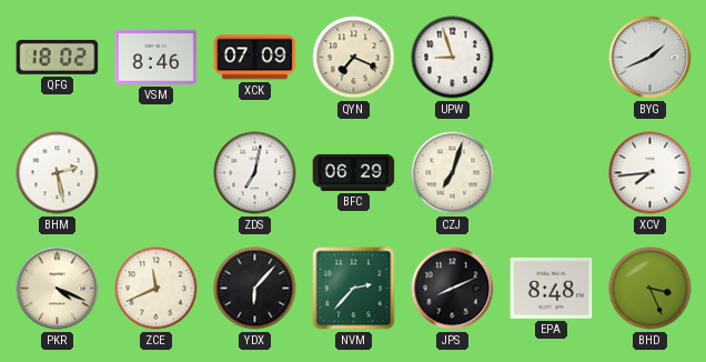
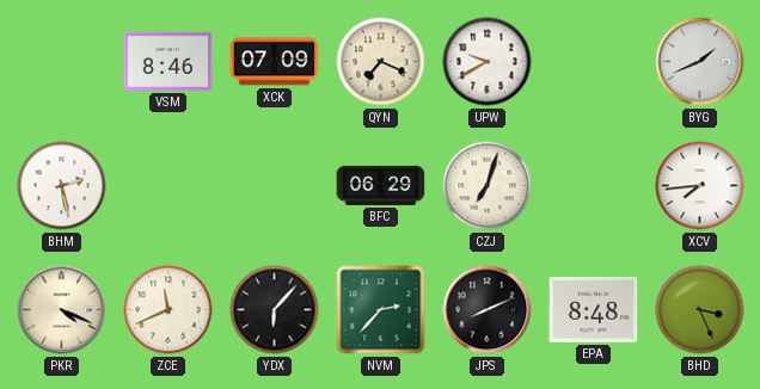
QFG: 18:02 -> none (58, 57)
UPW: 8:57 -> 9:40 (488, 62)
ZDS: 7:02 -> none (255, 173)
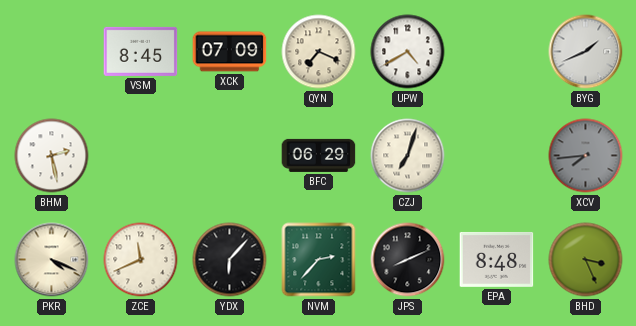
VSM: 8:46 -> 8:45 (141, 51)
UPW: 9:40 -> 4:40 (408, 52)
XCV dial: white -> grey (586, 156)
